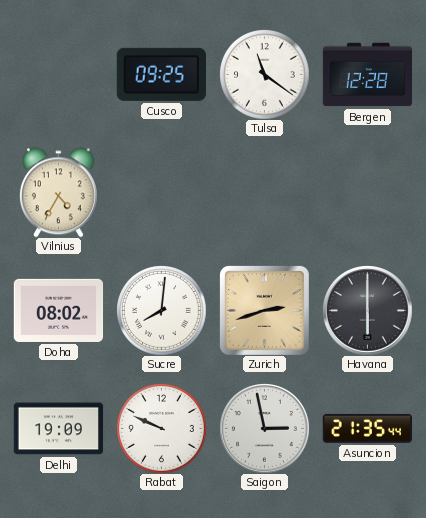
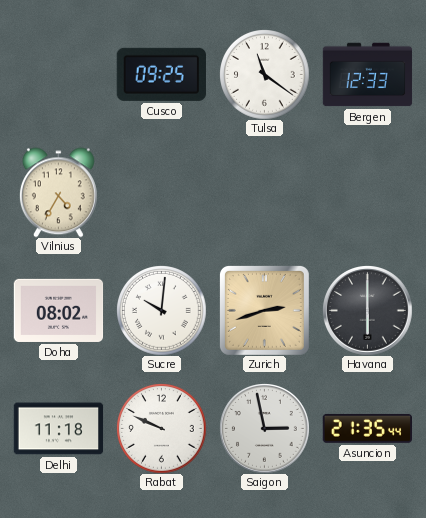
Bergen: 12:28 -> 12:33 (367, 75)
Sucre: 8:01 -> 10:01 (162, 311)
Delhi: 19:09 -> 11:18 (58, 429)
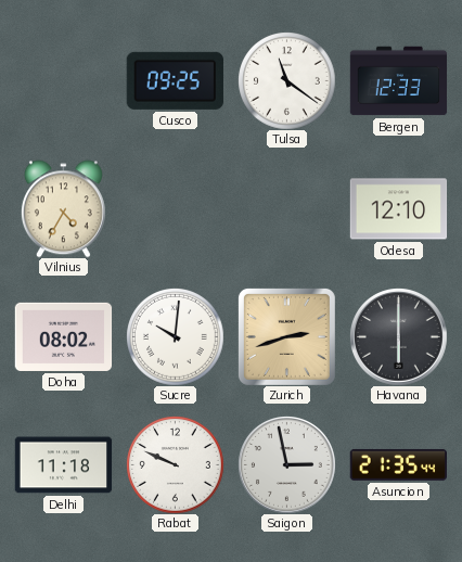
Odesa: none -> 12:10 (398, 209)
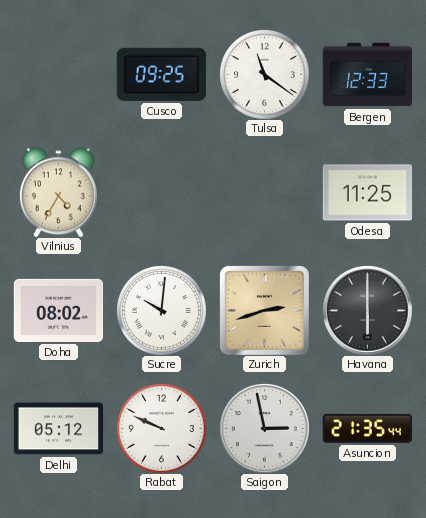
Odesa: 12:10 -> 11:25 (367, 193)
Delhi: 11:18 -> 05:12 (58, 429)
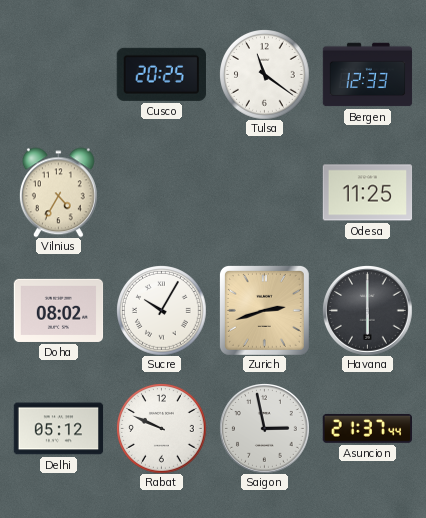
Cusco: 09:25 -> 20:25 (161, 74)
Sucre: 10:01 -> 10:05 (162, 311)
Asuncion: 21:35 -> 21:37 (367, 428)
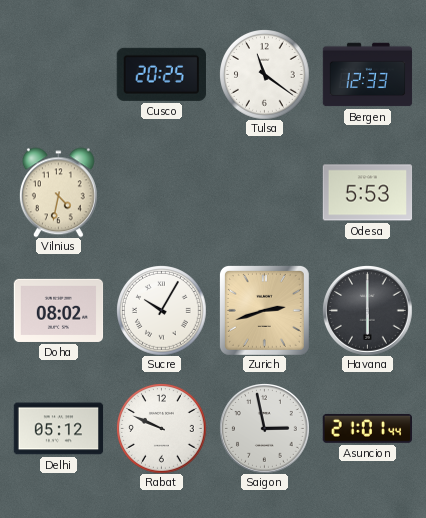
Vilnius: 4:35 -> 4:32 (58, 192)
Odesa: 11:25 -> 5:53 (367, 193)
Asuncion: 21:37 -> 21:01 (367, 428)
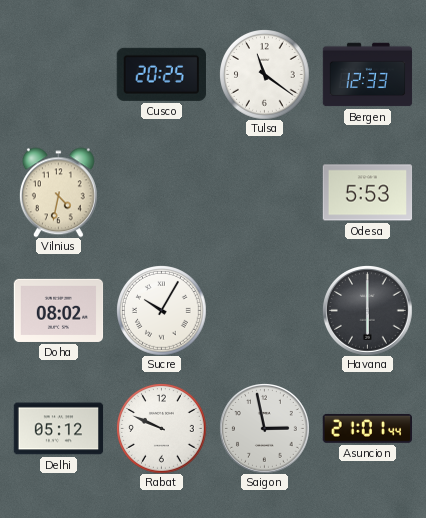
Zurich: 2:42 -> none (264, 310)
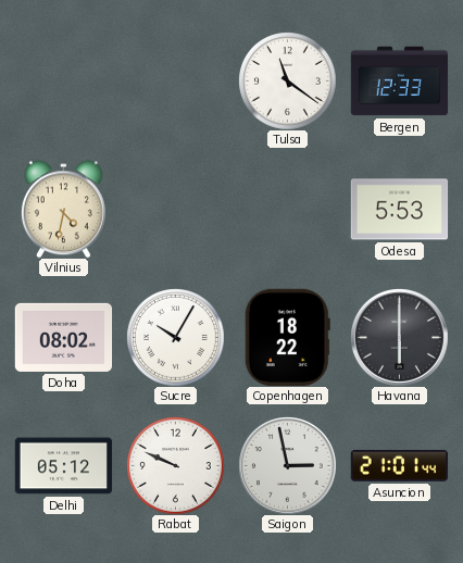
Cusco: 20:25 -> none (161, 74)
Copenhagen: none -> 18:22 (287, 337)
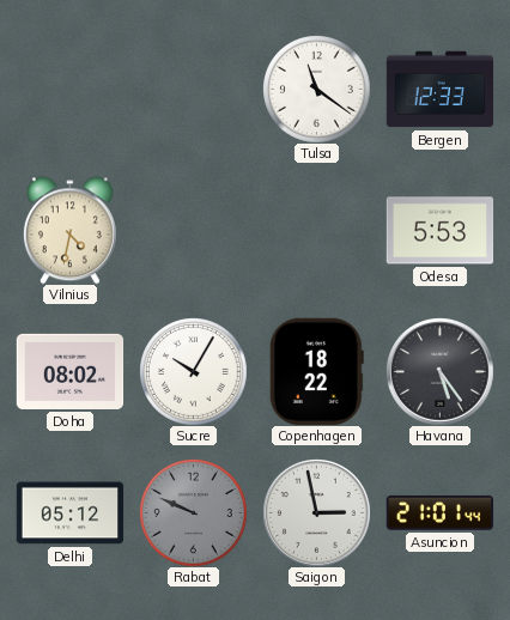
Havana: 6:00 -> 5:24 (441, 372)
Rabat dial: white -> grey (194, 513)
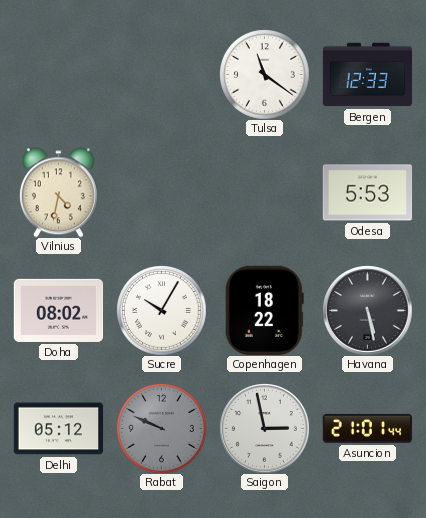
Havana: 5:24 -> 5:28 (368, 311)
